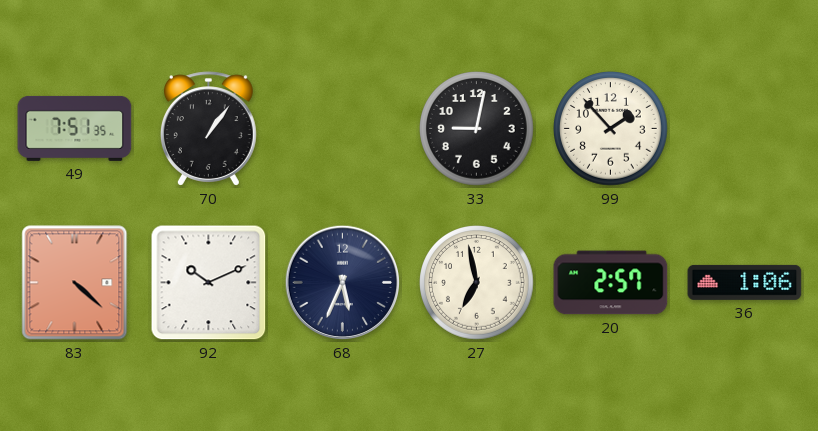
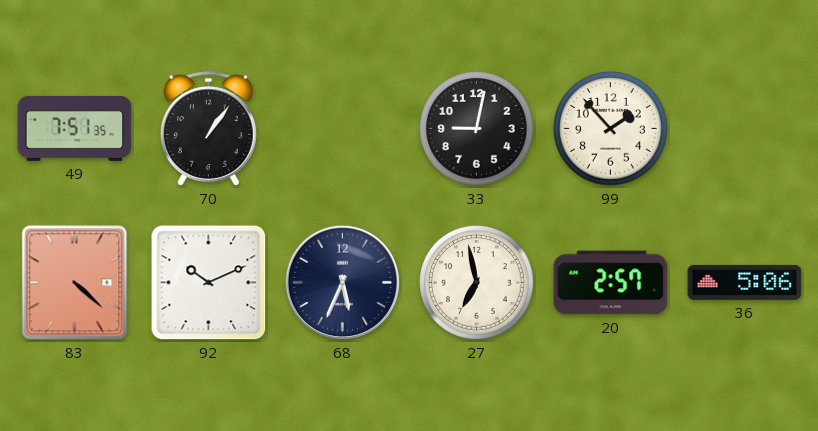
36: 1:06 -> 5:06 (745, 282)
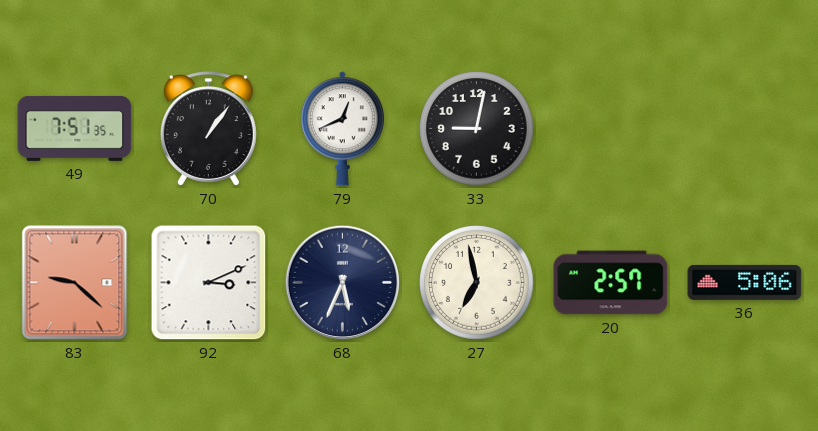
79: none -> 12:41 (342, 129)
99: 1:53 -> none (611, 129)
83: 4:22 -> 9:22 (75, 283)
92: 10:11 -> 3:11 (209, 283)
